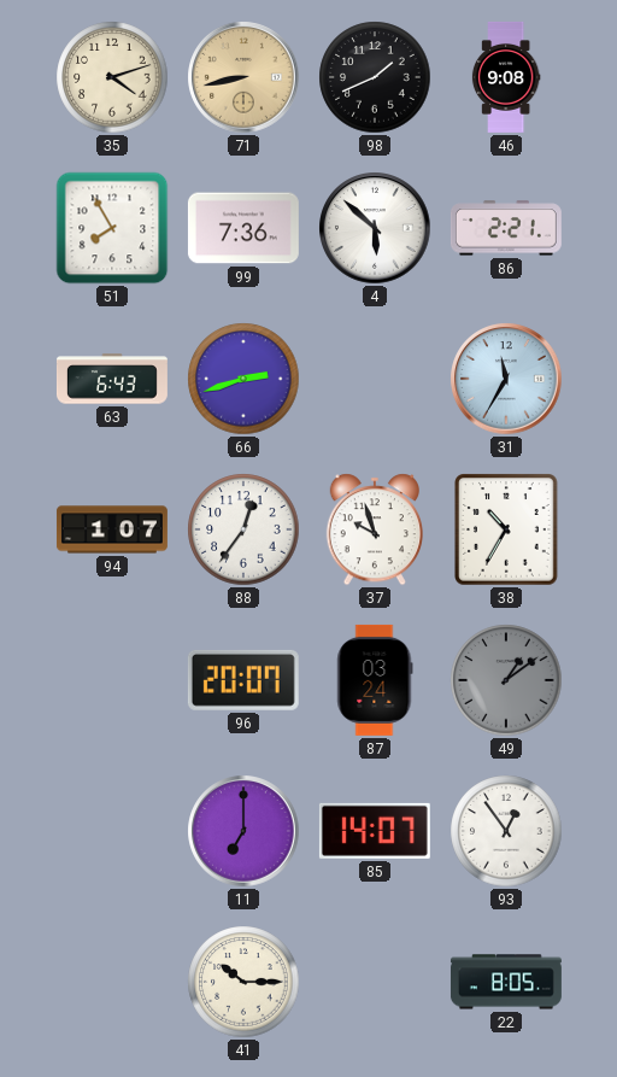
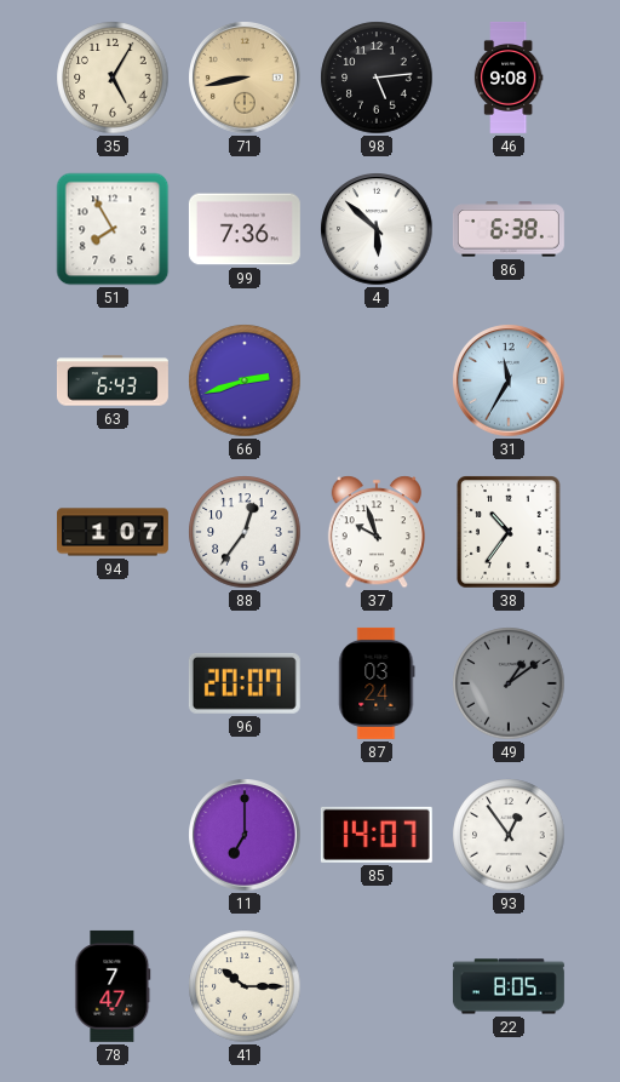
35: 4:12 -> 5:05 (113, 78)
98: 1:41 -> 5:14 (377, 78)
86: 2:21 -> 6:38 (509, 229)
38: 10:35 -> 10:36 (509, 532)
78: none -> 7:47 (113, 986)
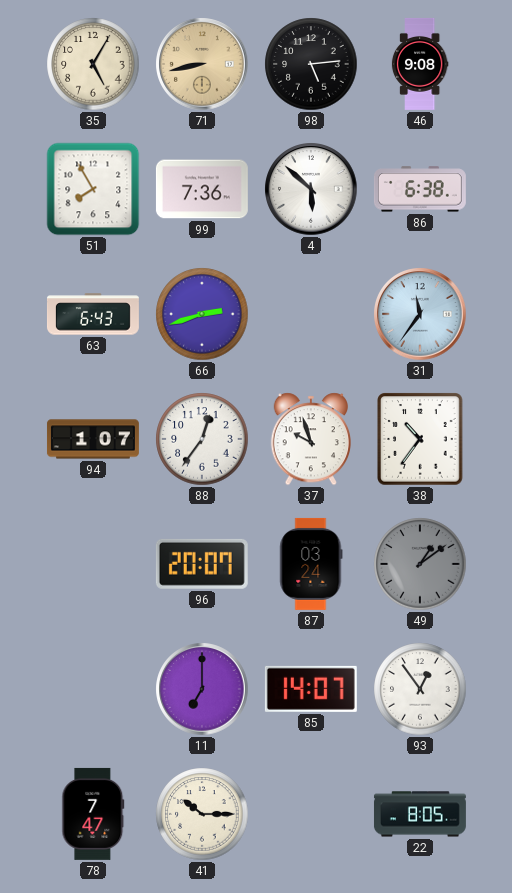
31: 11:35 -> 11:36 (420, 314)
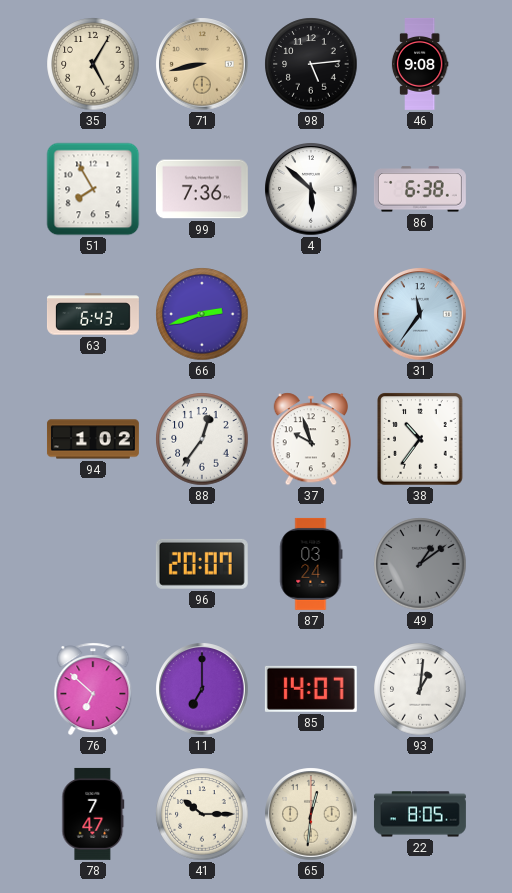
94: 1:07 -> 1:02 (93, 439)
76: none -> 6:52 (93, 689)
93: 12:54 -> 1:01 (420, 689)
65: none -> 12:31 (311, 814)
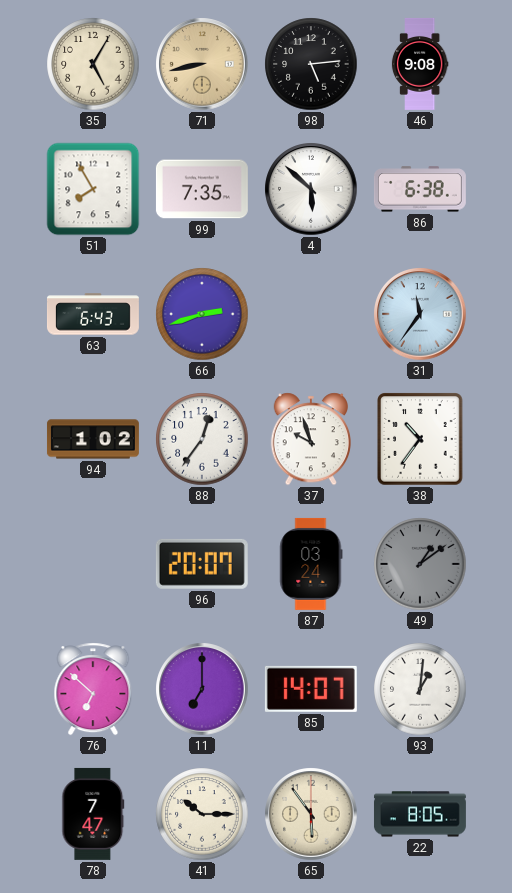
99: 7:36 -> 7:35 (202, 189)
65: 12:31 -> 5:54 (311, 814)
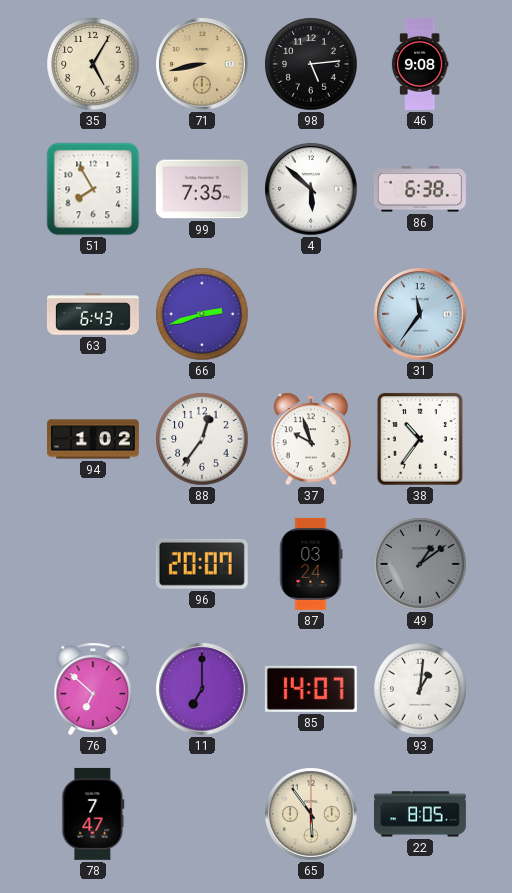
41: 10:15 -> none (202, 814)
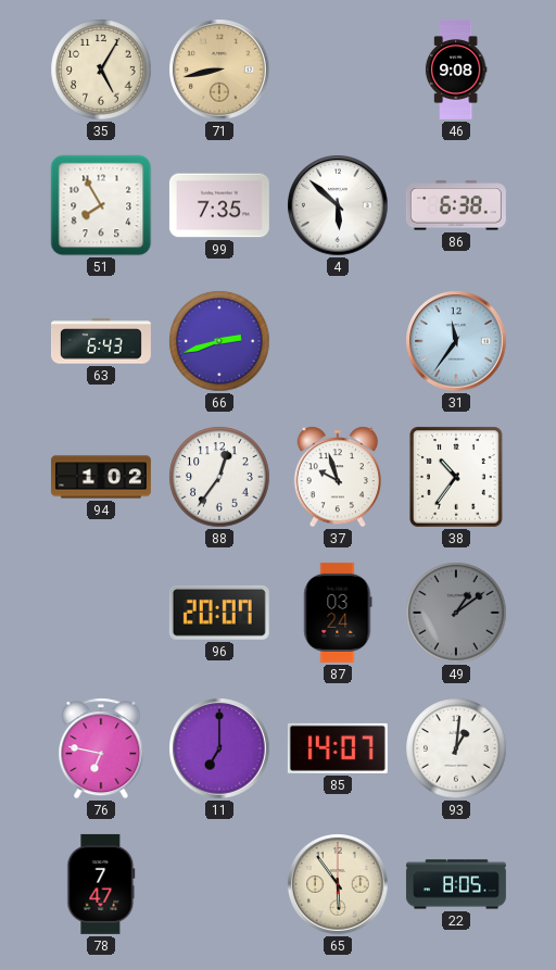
98: 5:14 -> none (311, 64)
76: 6:52 -> 6:47 (101, 748)
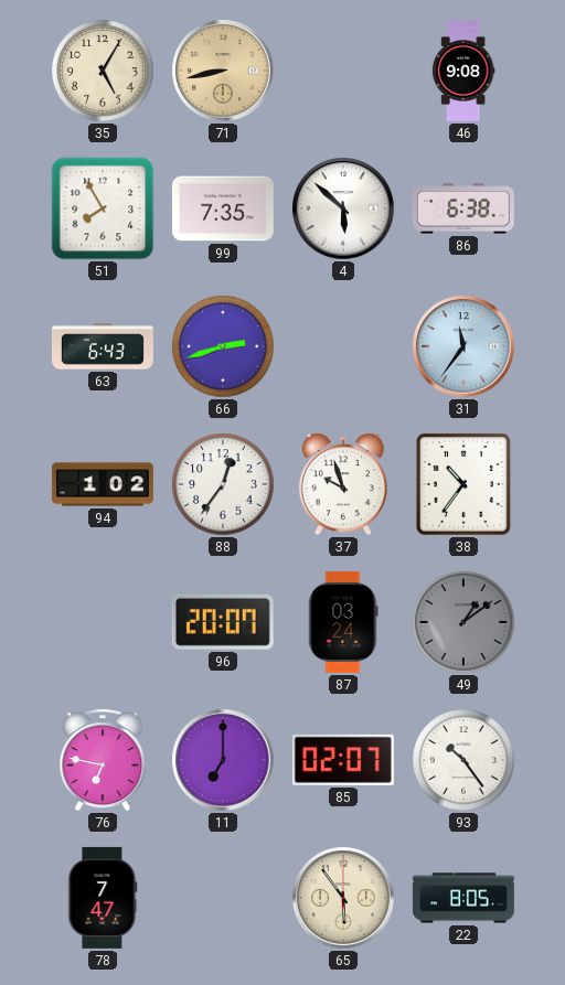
85: 14:07 -> 02:07 (343, 760)
93: 1:01 -> 10:24 (463, 760)
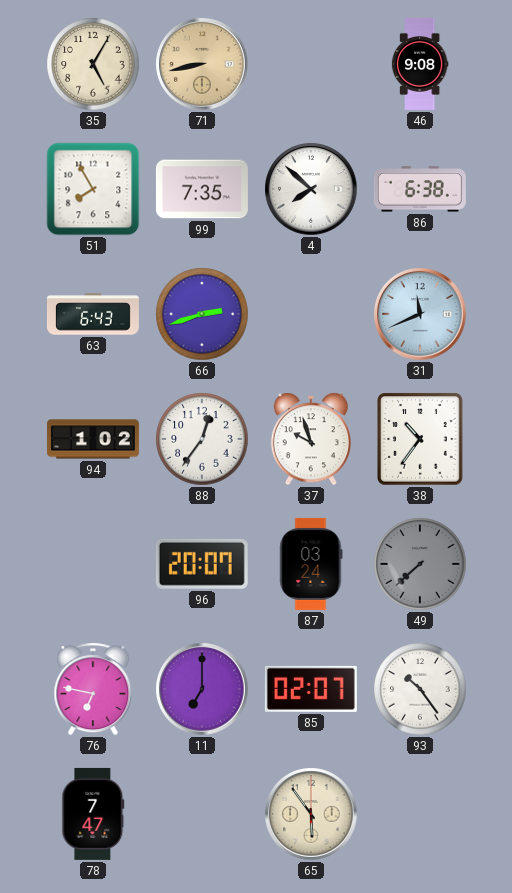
4: 5:52 -> 7:52 (311, 189)
31: 11:36 -> 11:41 (420, 314)
49: 1:09 -> 7:38 (420, 564)
22: 8:05 -> none (463, 898)
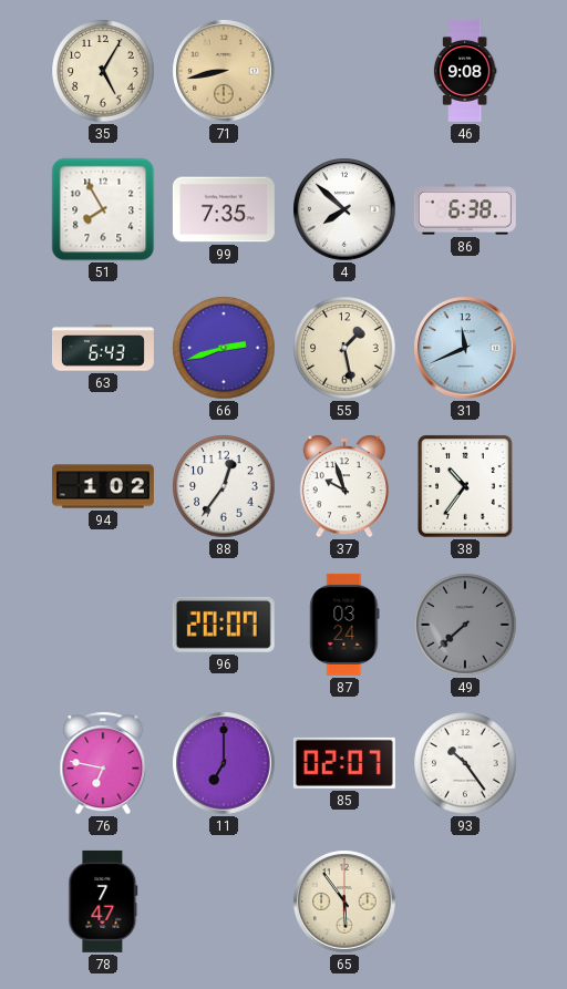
55: none -> 1:28 (344, 348)
